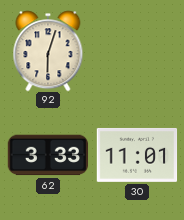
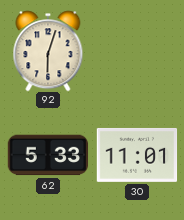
62: 3:33 -> 5:33 (48, 155)
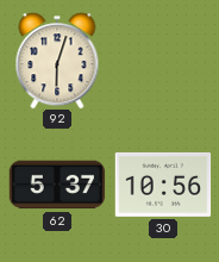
62: 5:33 -> 5:37 (57, 185)
30: 11:01 -> 10:56 (163, 185)
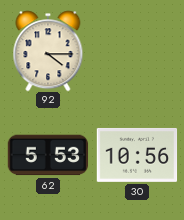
92: 6:03 -> 4:15 (48, 51)
62: 5:37 -> 5:53 (48, 155)
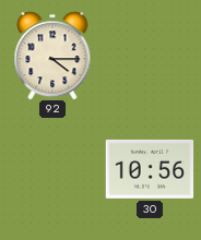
62: 5:53 -> none (48, 155)
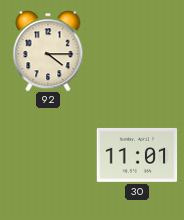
30: 10:56 -> 11:01 (137, 155)
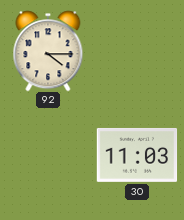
30: 11:01 -> 11:03 (137, 155)
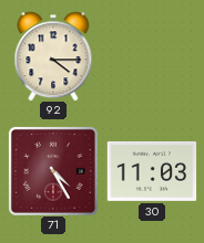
71: none -> 4:25 (53, 171)
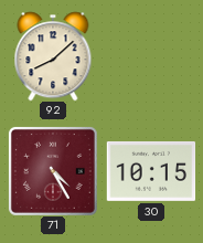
92: 4:15 -> 8:08 (53, 56)
30: 11:03 -> 10:15 (151, 171)
